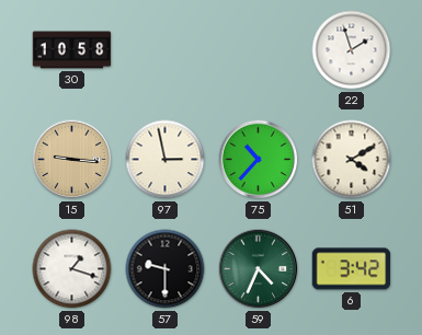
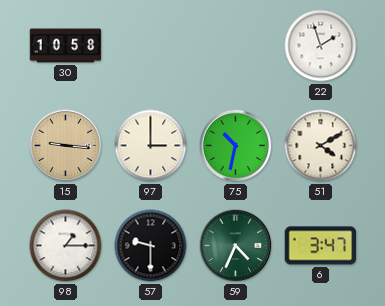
97: 2:58 -> 3:00 (151, 146)
75: 10:37 -> 10:32 (236, 146)
98: 1:18 -> 1:15 (66, 246)
6: 3:42 -> 3:47 (321, 246)
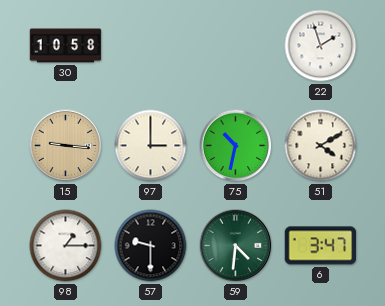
59: 4:34 -> 4:31 (236, 246)
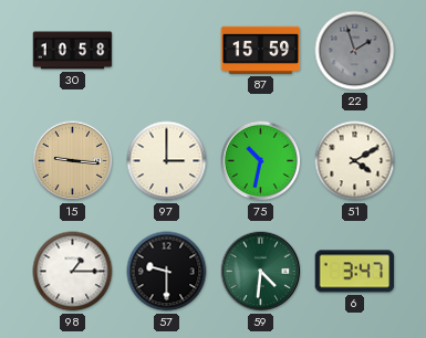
87: none -> 15:59 (261, 50)
22 dial: white -> grey (355, 51)
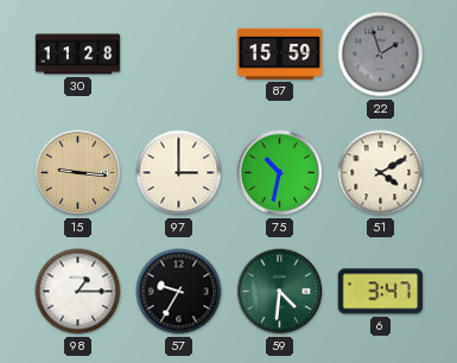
30: 10:58 -> 11:28 (78, 55)
57: 9:30 -> 9:35 (179, 292)
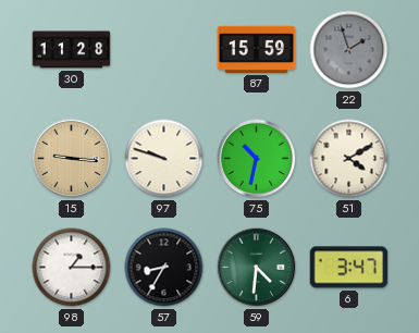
97: 3:00 -> 9:48 (164, 159)
57: 9:35 -> 8:35 (164, 268)
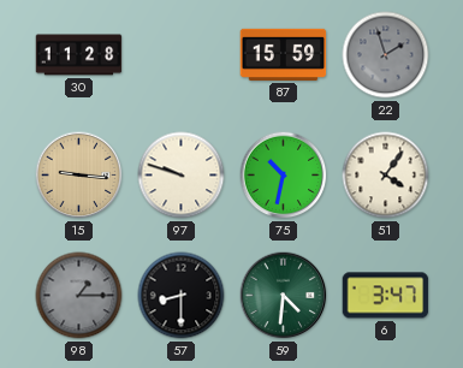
51: 4:10 -> 4:06 (386, 176)
98 dial: white -> grey (79, 296)
57: 8:35 -> 8:30 (182, 296)
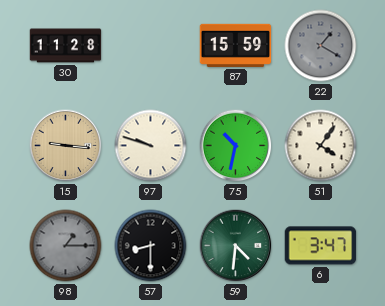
22: 1:57 -> 1:20 (321, 46)
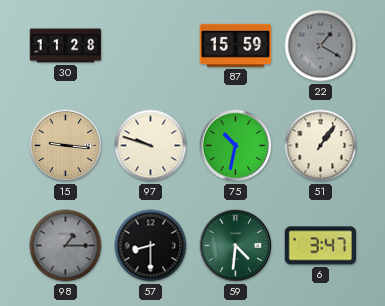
51: 4:06 -> 1:06 (321, 146)
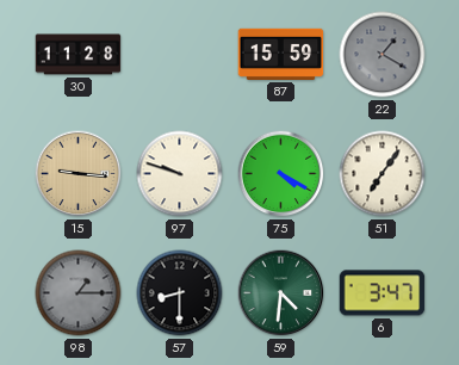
75: 10:32 -> 4:20 (281, 174)
51: 1:06 -> 7:06 (383, 174)
